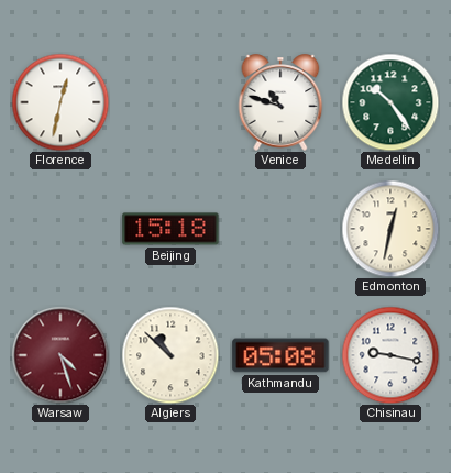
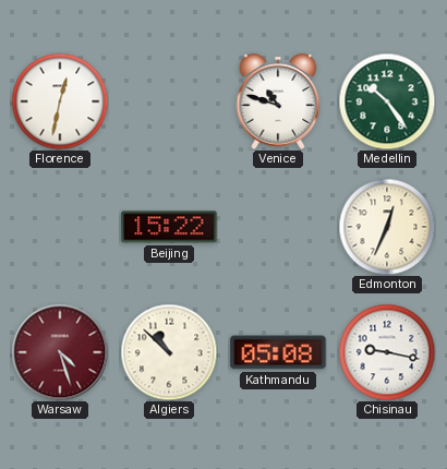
Beijing: 15:18 -> 15:22 (169, 227)
Edmonton: 12:32 -> 12:34 (387, 227)
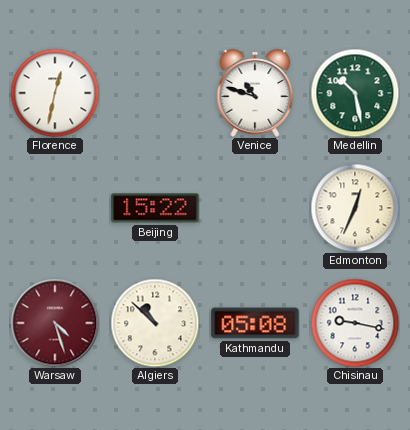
Medellin: 10:24 -> 10:28 (355, 93)
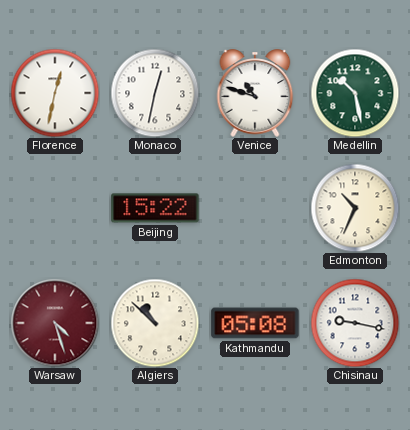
Monaco: none -> 12:32 (155, 93)
Edmonton: 12:34 -> 10:34 (355, 208)
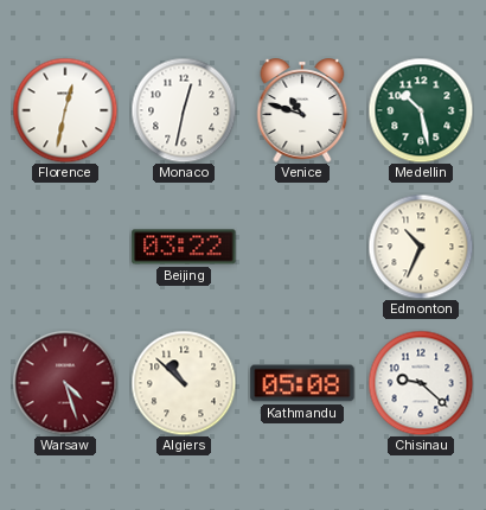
Beijing: 15:22 -> 03:22 (184, 247)
Chisinau: 9:17 -> 9:22 (421, 383)
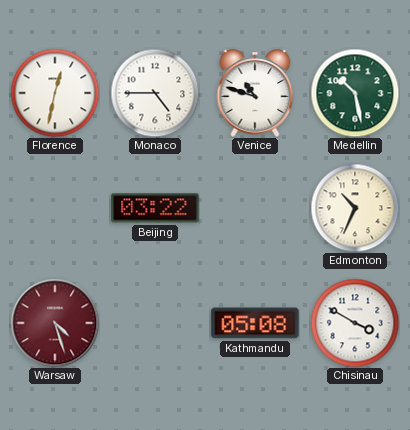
Monaco: 12:32 -> 4:45 (155, 93)
Algiers: 10:52 -> none (184, 383)
Chisinau: 9:22 -> 3:50 (355, 323)
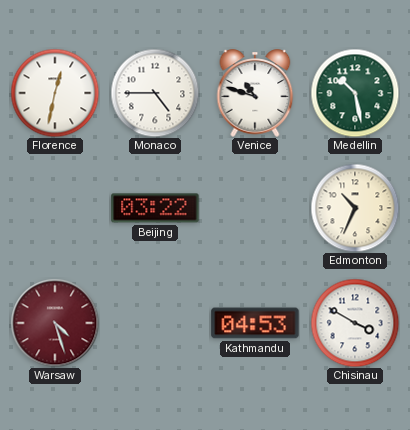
Kathmandu: 05:08 -> 04:53 (255, 323)
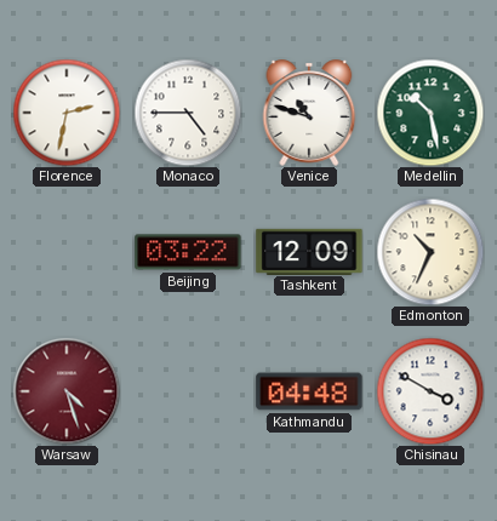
Florence: 12:32 -> 2:32 (67, 113)
Tashkent: none -> 12:09 (309, 251)
Kathmandu: 04:53 -> 04:48 (309, 391)
